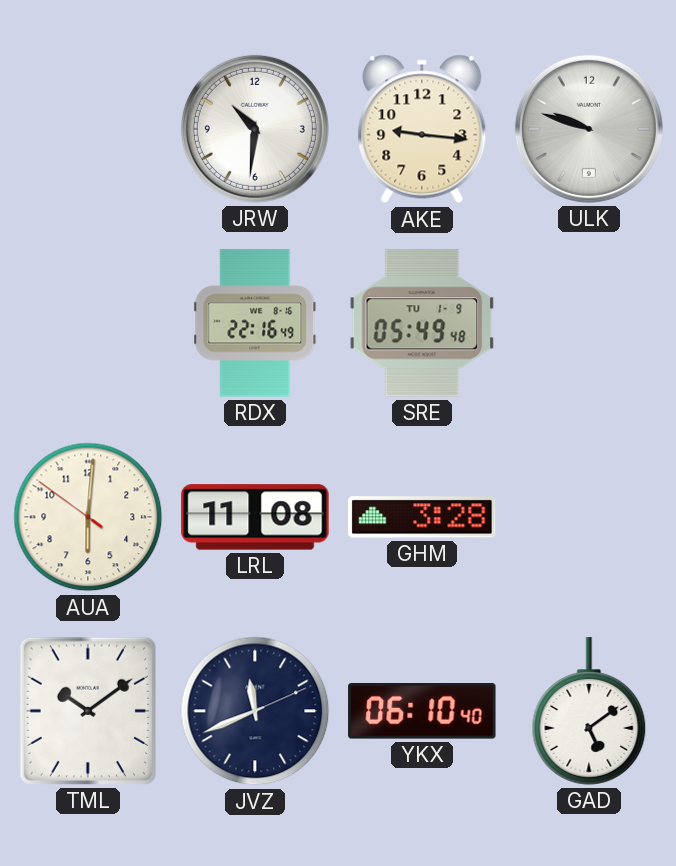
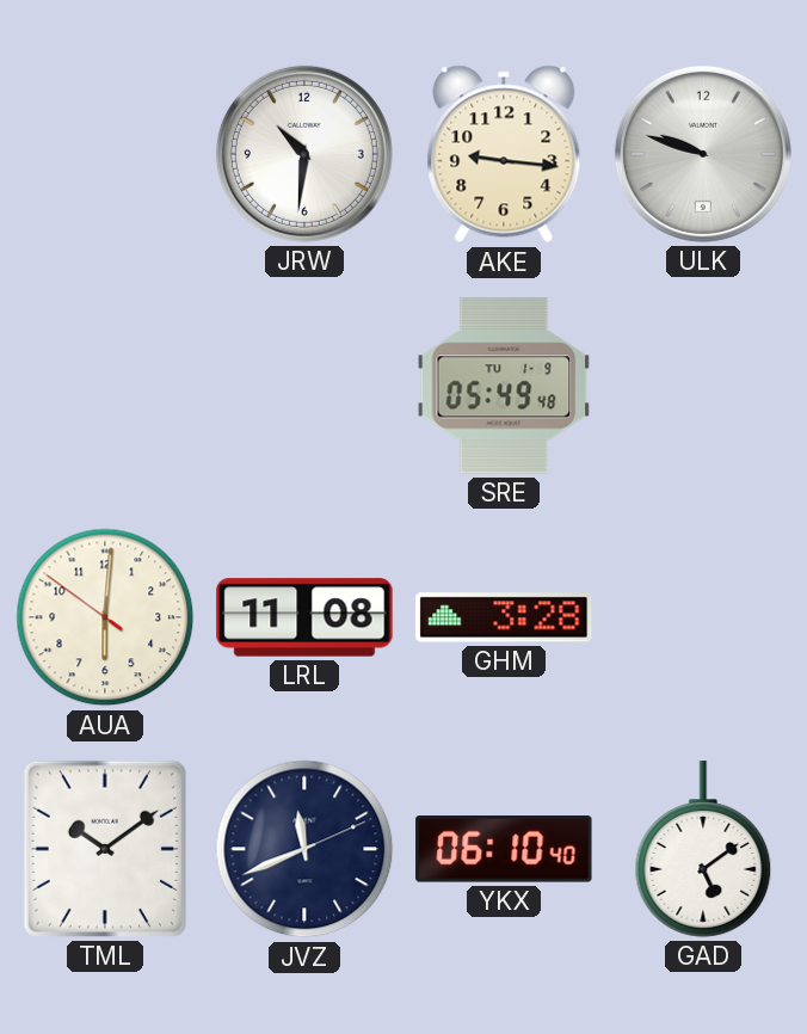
RDX: 22:16 -> none (255, 323)
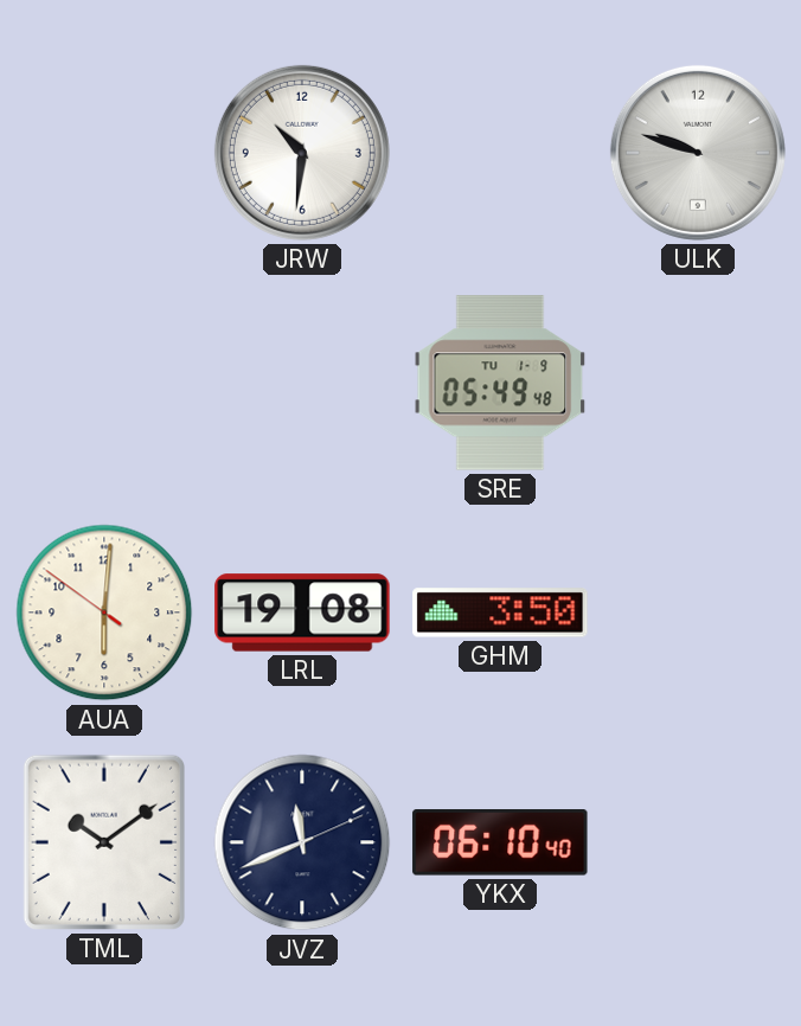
AKE: 9:16 -> none (504, 154)
LRL: 11:08 -> 19:08 (302, 613)
GHM: 3:28 -> 3:50 (500, 613)
GAD: 5:09 -> none (703, 849)
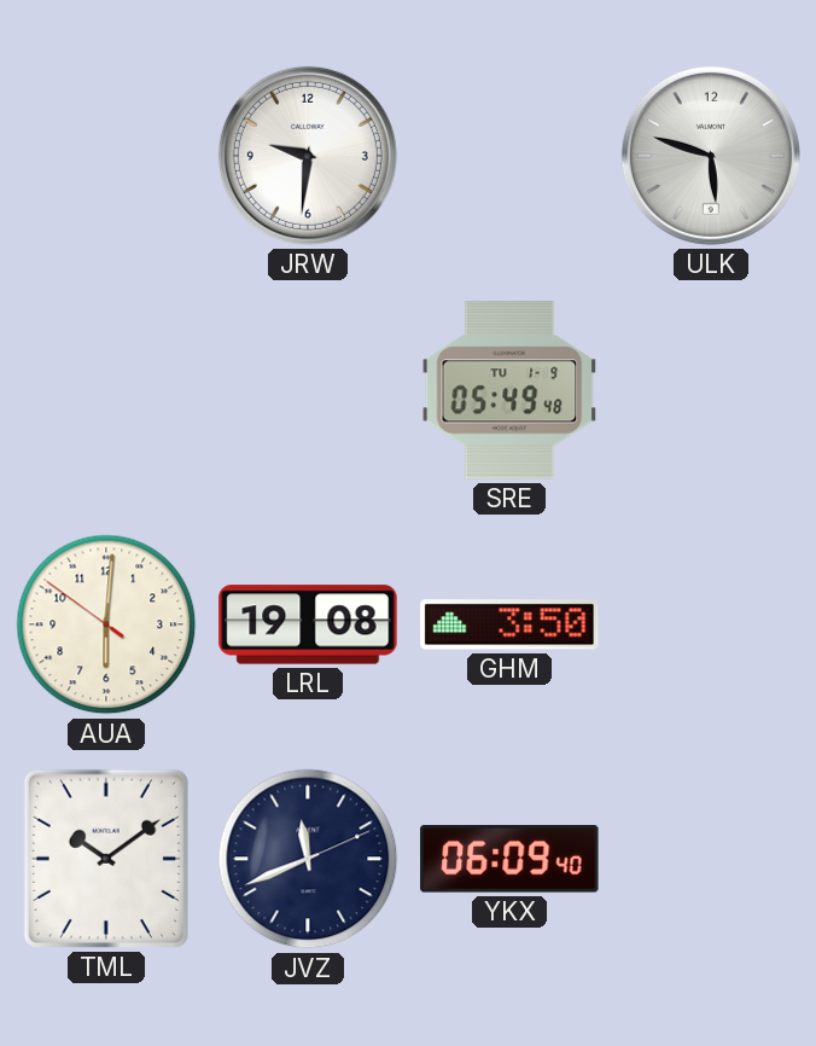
JRW: 10:31 -> 9:31 (308, 156)
ULK: 9:48 -> 5:48 (711, 156)
YKX: 06:10 -> 06:09 (509, 860)
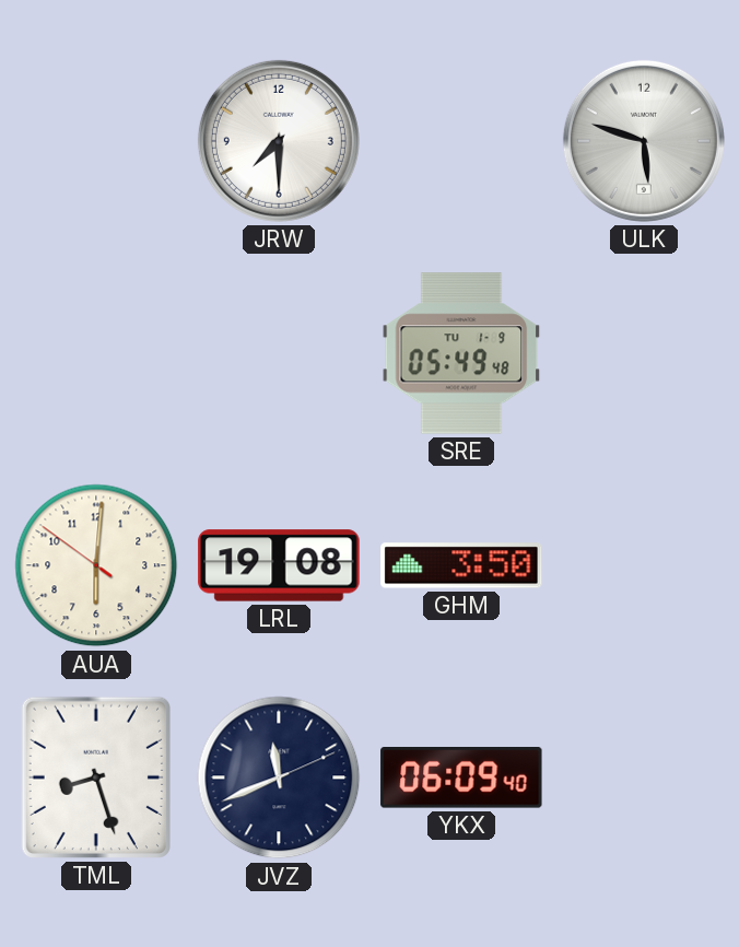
JRW: 9:31 -> 7:30 (279, 141)
TML: 10:09 -> 8:27 (96, 778)
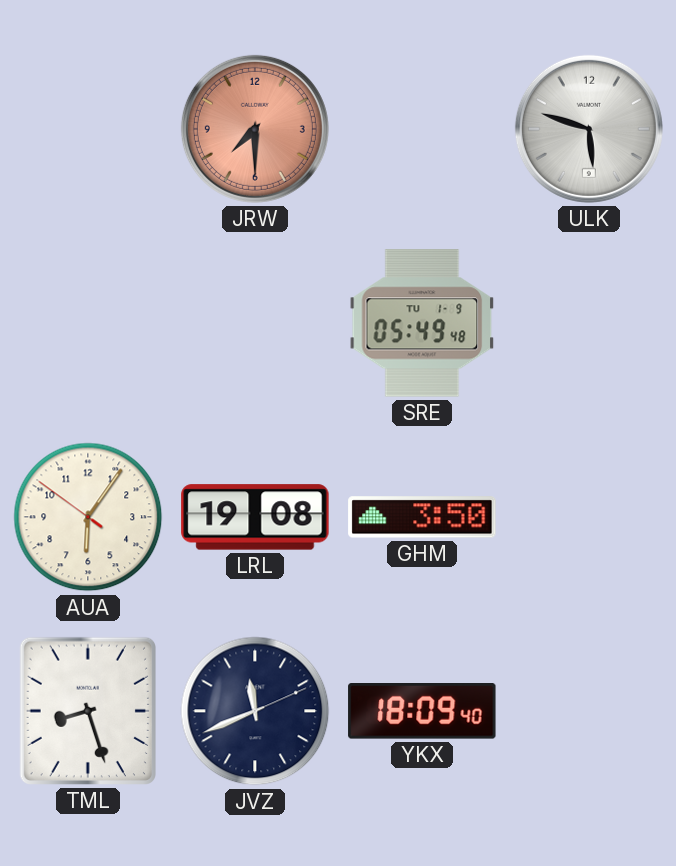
JRW dial: white -> salmon (255, 129)
AUA: 6:00 -> 6:05 (88, 517)
YKX: 06:09 -> 18:09 (422, 712)
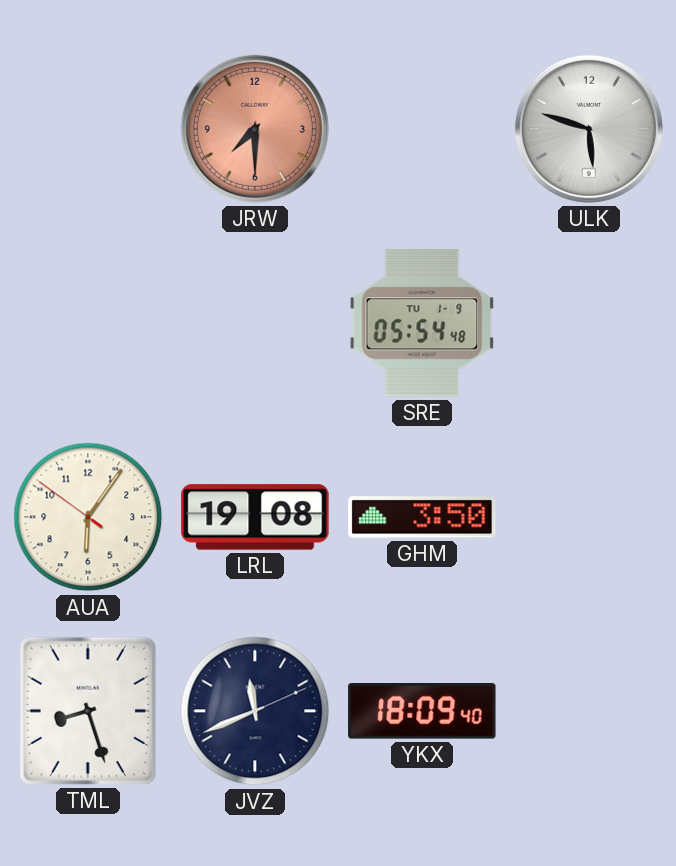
SRE: 05:49 -> 05:54 (422, 323)
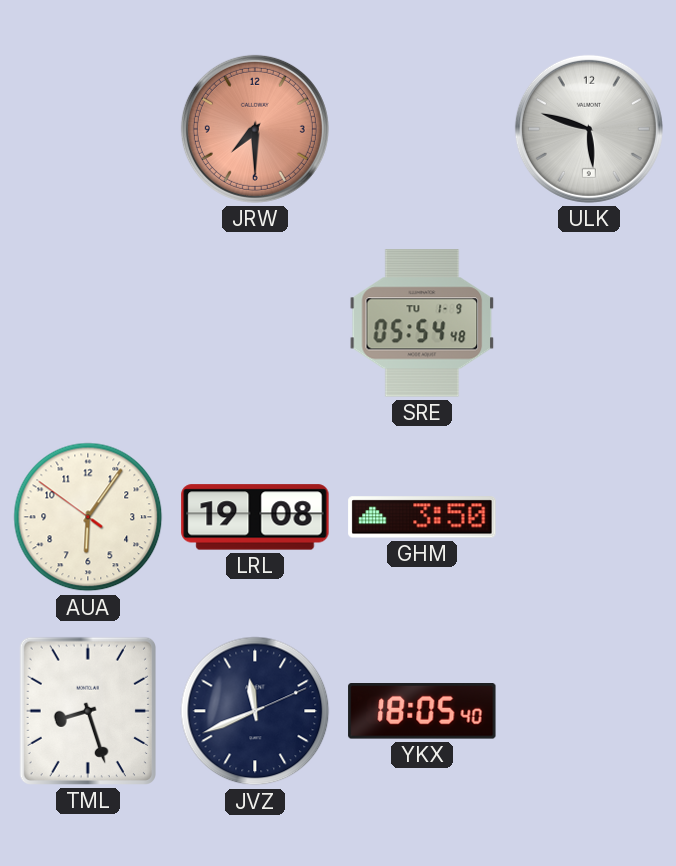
YKX: 18:09 -> 18:05 (422, 712)
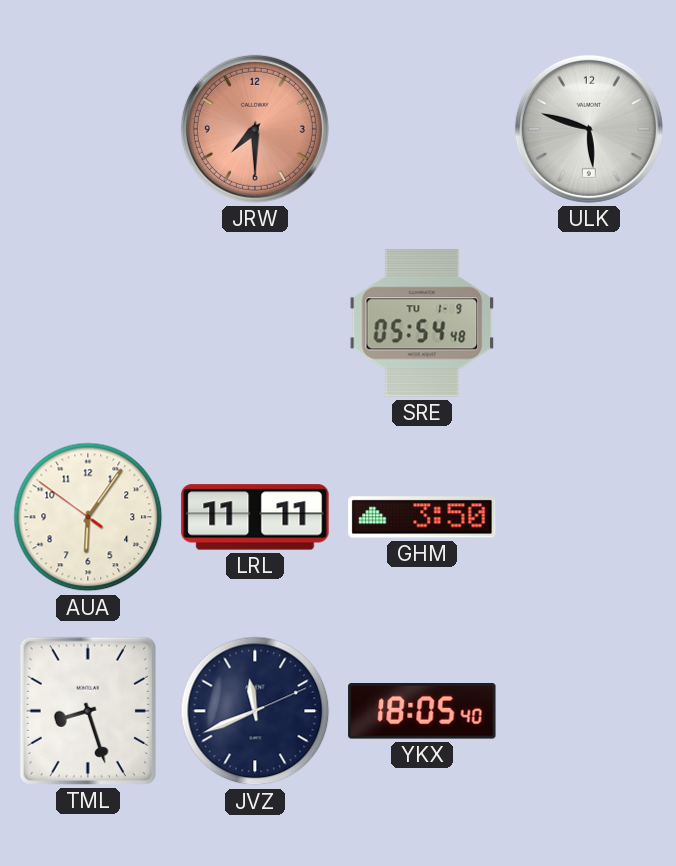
LRL: 19:08 -> 11:11 (255, 517)
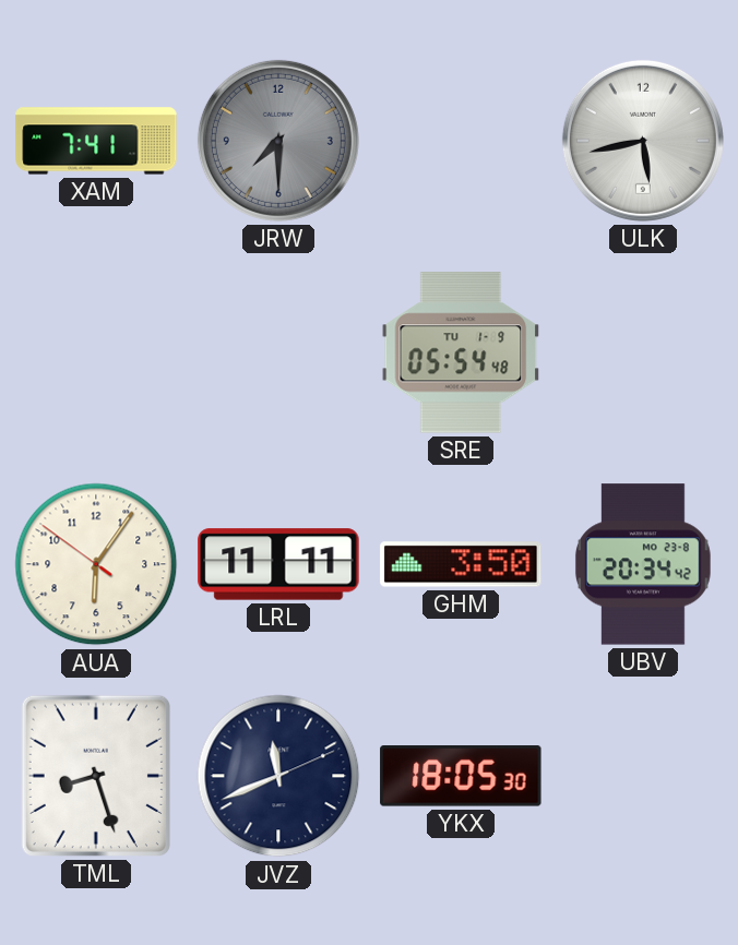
XAM: none -> 7:41 (96, 141)
JRW dial: salmon -> grey (278, 141)
ULK: 5:48 -> 5:43 (643, 141)
UBV: none -> 20:34 (643, 564)
YKX: 18:05:40 -> 18:05:30 (461, 777)
